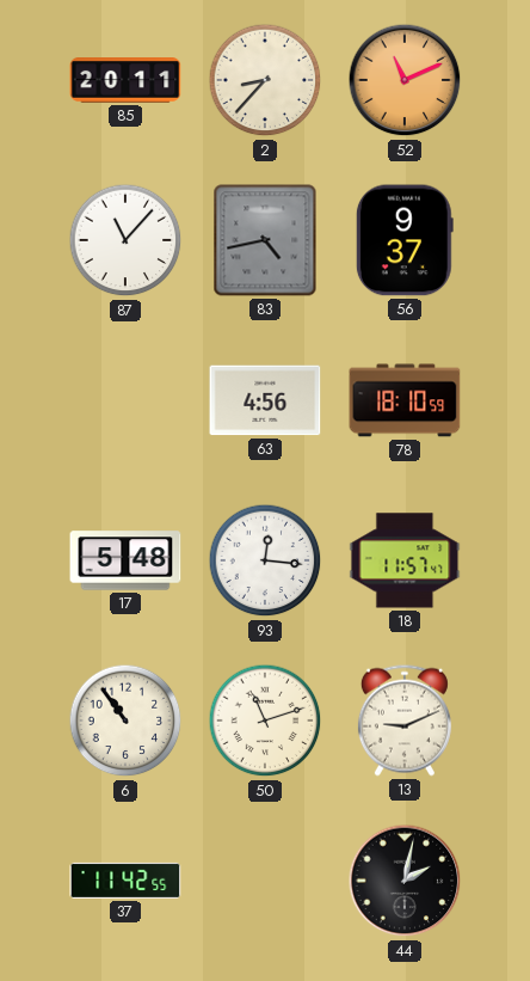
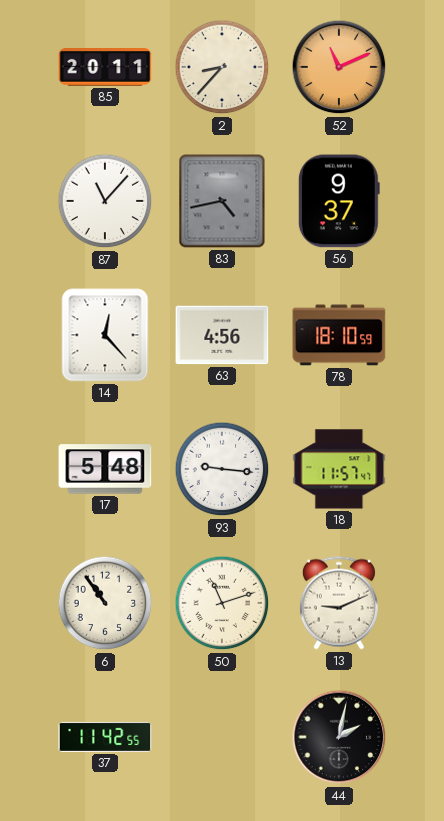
14: none -> 12:23 (105, 335)
93: 12:16 -> 9:16 (222, 469)
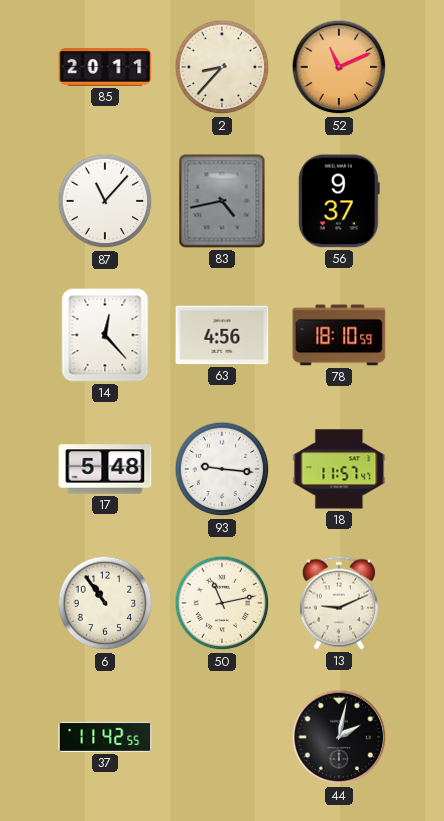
50: 11:12 -> 11:13 (222, 603)
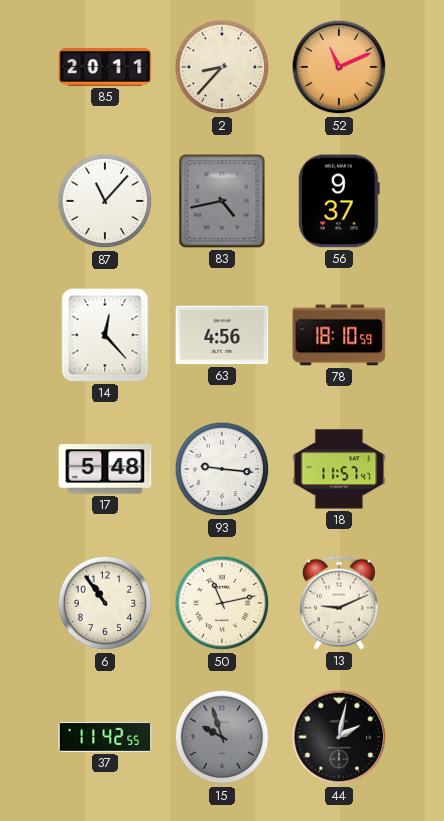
15: none -> 9:57 (222, 737)
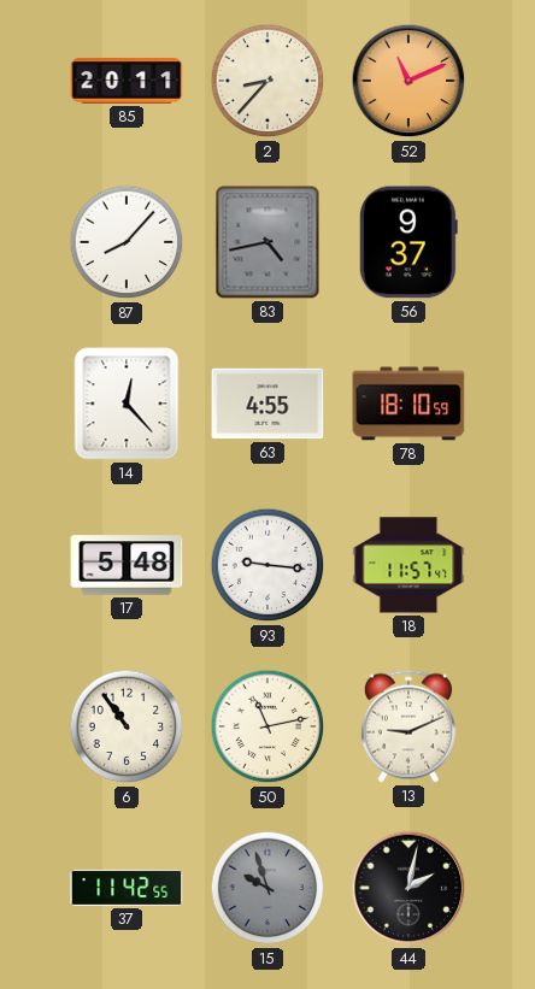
87: 11:07 -> 8:07 (127, 242)
63: 4:56 -> 4:55 (267, 404)
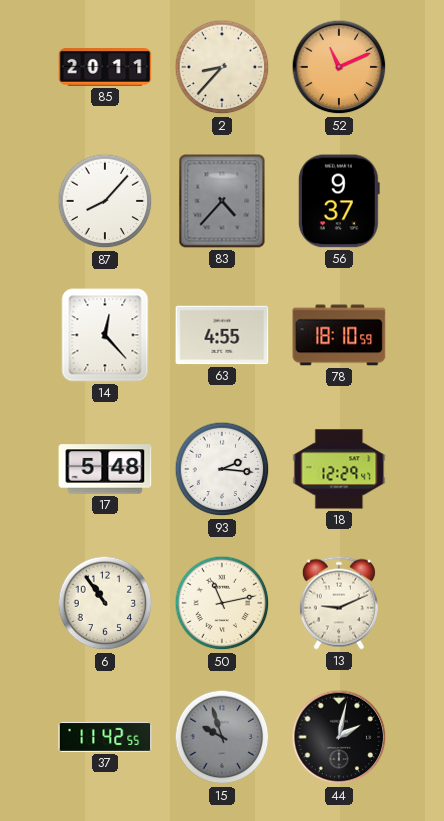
83: 4:43 -> 4:37 (222, 201)
93: 9:16 -> 2:16 (222, 469)
18: 11:57 -> 12:29 (339, 469)
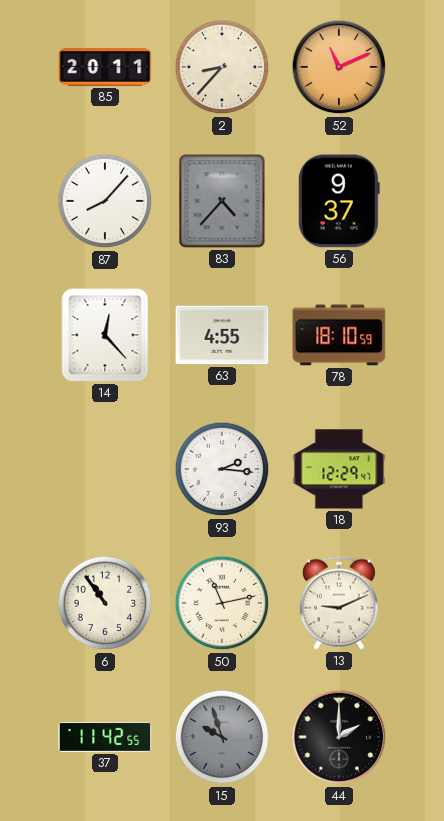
17: 5:48 -> none (105, 469)
44: 2:02 -> 2:00 (339, 737)
